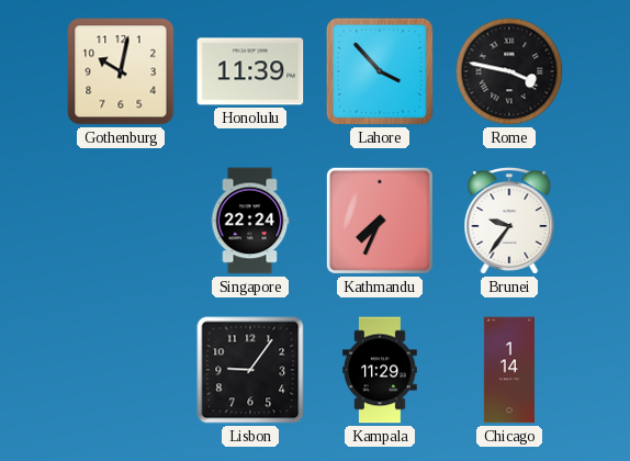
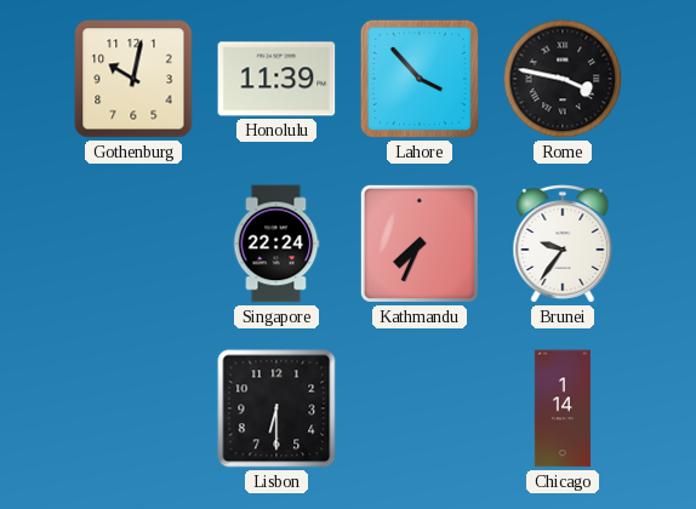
Lisbon: 9:06 -> 6:30 (276, 408)
Kampala: 11:29 -> none (380, 370)
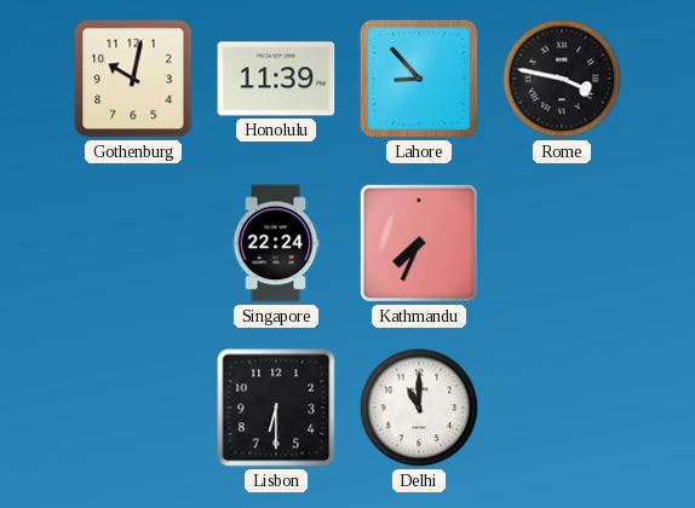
Lahore: 3:53 -> 8:53 (419, 79)
Brunei: 9:36 -> none (563, 245)
Delhi: none -> 11:00 (419, 408)
Chicago: 1:14 -> none (563, 408)
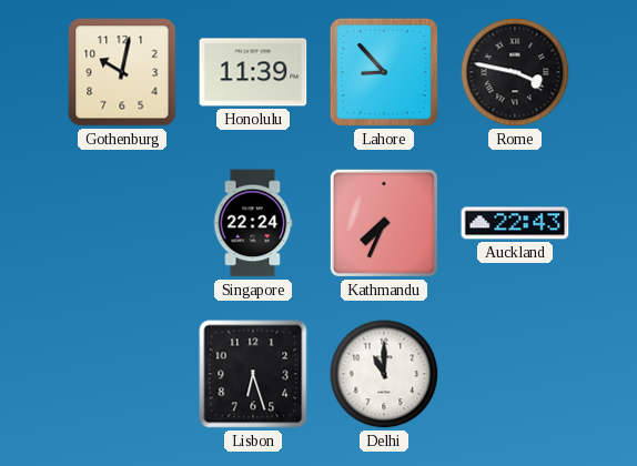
Auckland: none -> 22:43 (515, 223)
Lisbon: 6:30 -> 6:27 (253, 374)
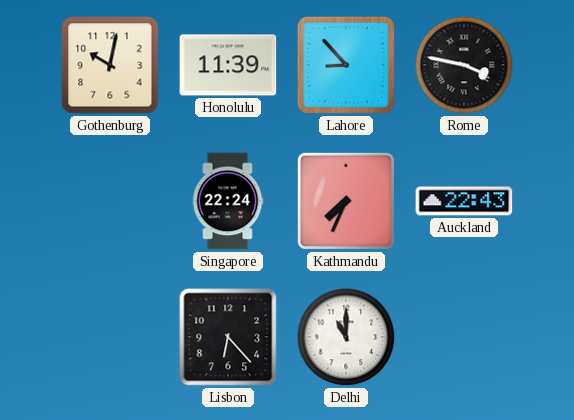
Lisbon: 6:27 -> 6:23 (228, 337)
